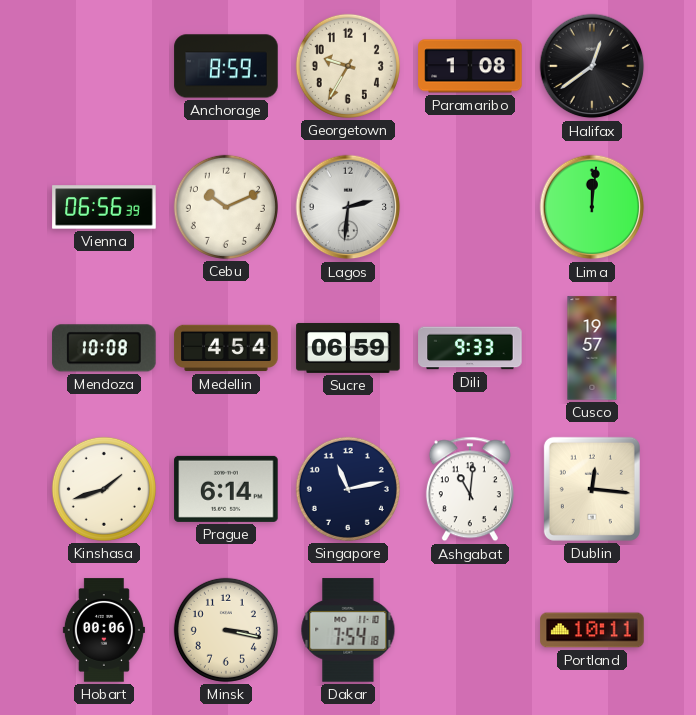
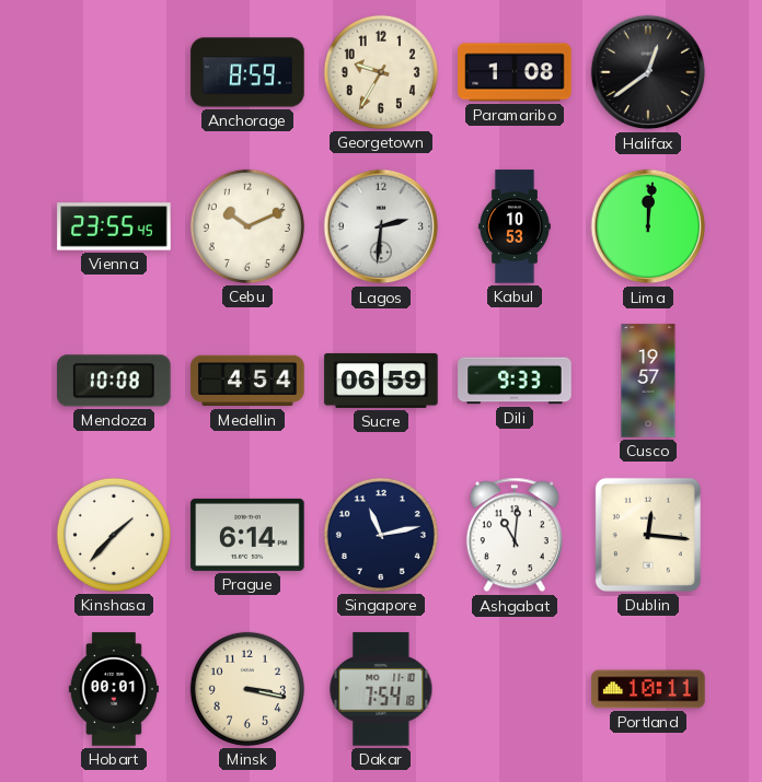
Vienna: 06:56 -> 23:55 (114, 226)
Kabul: none -> 10:53 (515, 226)
Kinshasa: 1:42 -> 1:37 (114, 535)
Hobart: 00:06 -> 00:01 (114, 689)
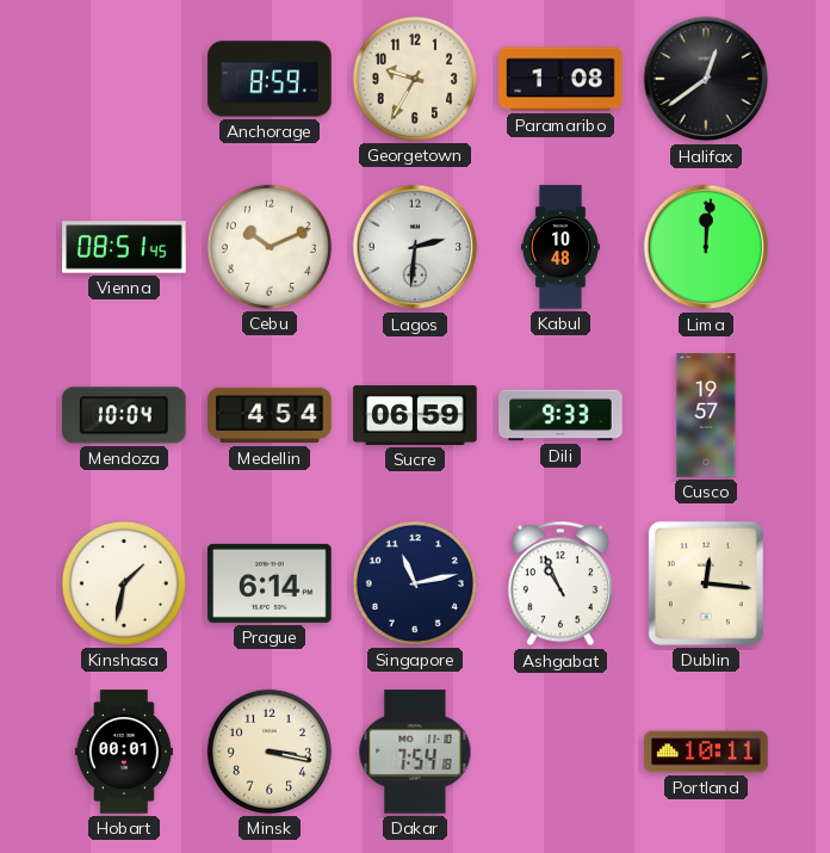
Vienna: 23:55 -> 08:51 (124, 247)
Kabul: 10:53 -> 10:48 (560, 247)
Mendoza: 10:08 -> 10:04 (124, 415)
Kinshasa: 1:37 -> 1:32 (124, 583)
Ashgabat: 11:01 -> 10:56 (560, 583)
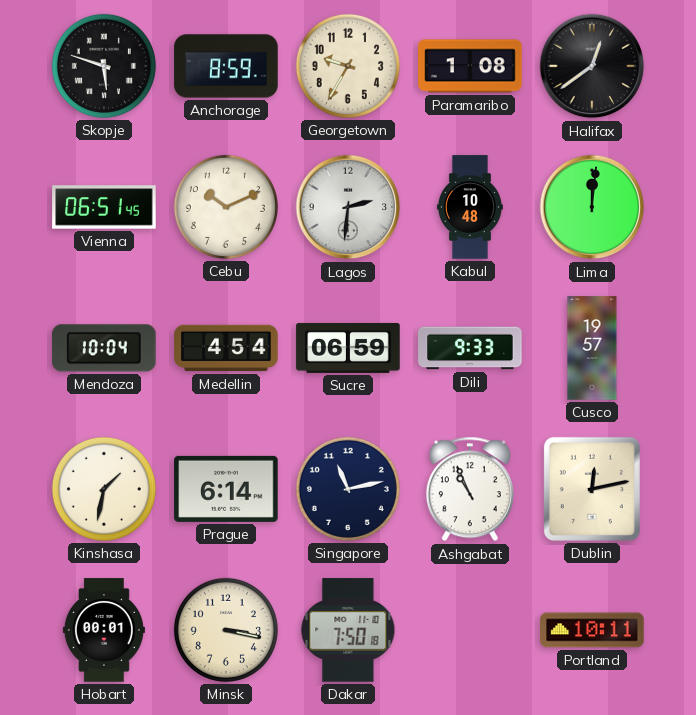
Skopje: none -> 5:48 (104, 66)
Vienna: 08:51 -> 06:51 (104, 207)
Dublin: 12:16 -> 12:13 (592, 489)
Dakar: 7:54 -> 7:50 (348, 630)
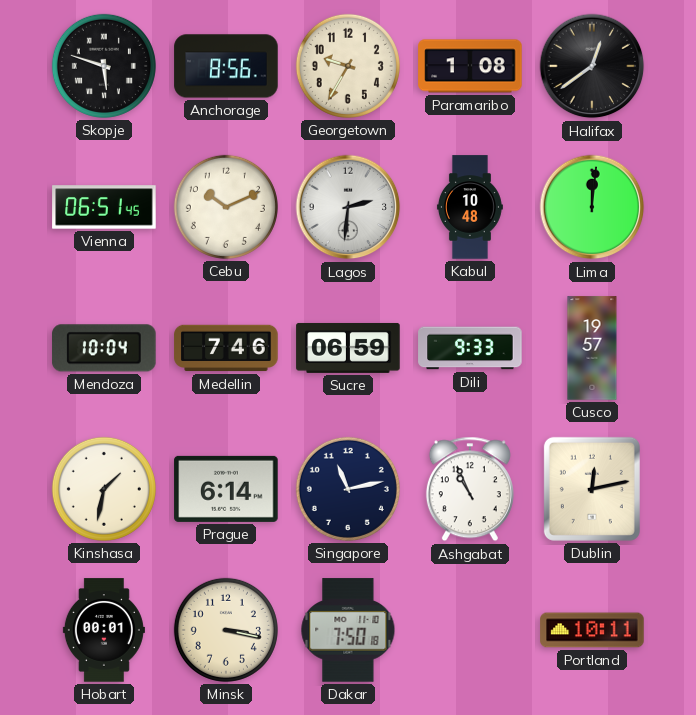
Anchorage: 8:59 -> 8:56 (226, 66)
Medellin: 4:54 -> 7:46 (226, 348)
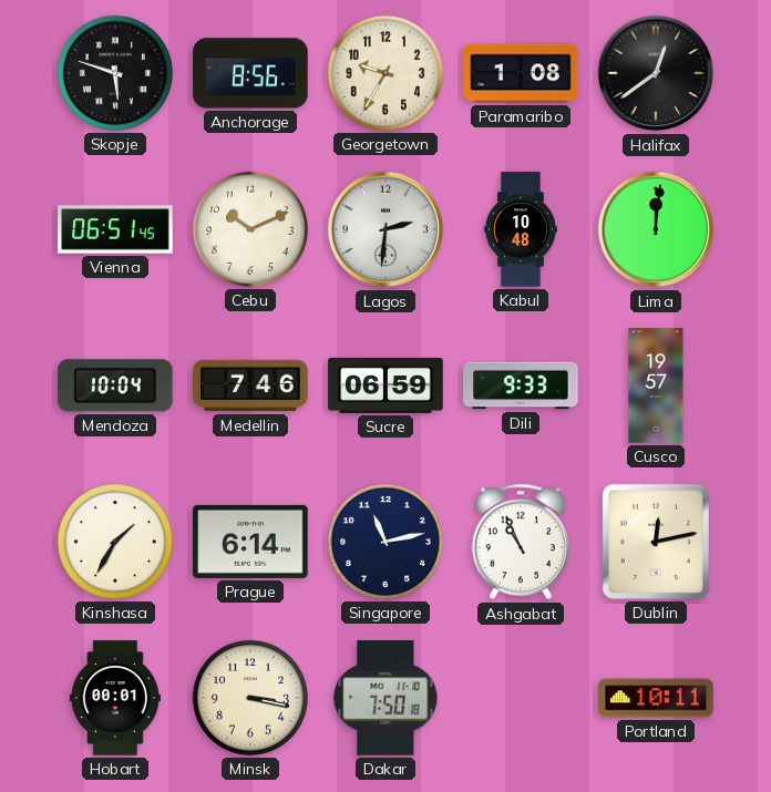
Kinshasa: 1:32 -> 1:35 (115, 542)
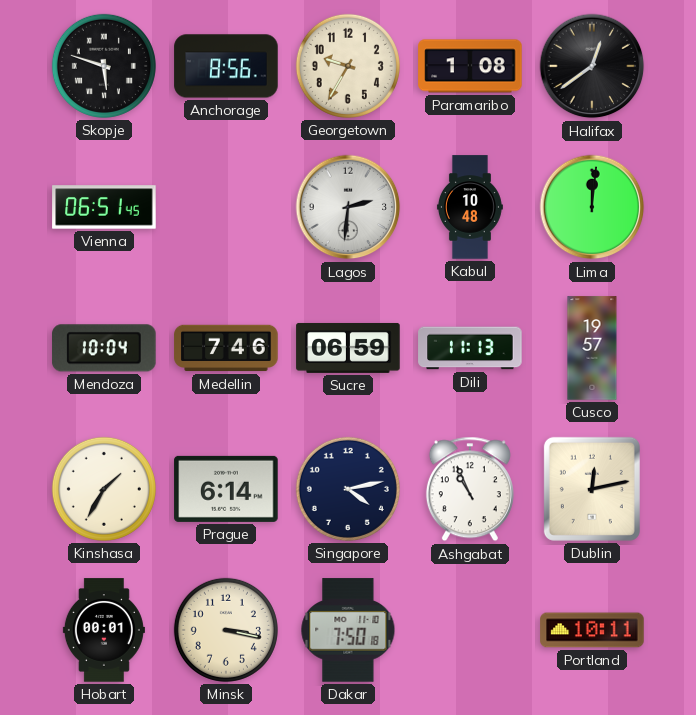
Cebu: 10:11 -> none (250, 229)
Dili: 9:33 -> 11:13 (470, 348)
Singapore: 11:13 -> 4:13 (348, 489)
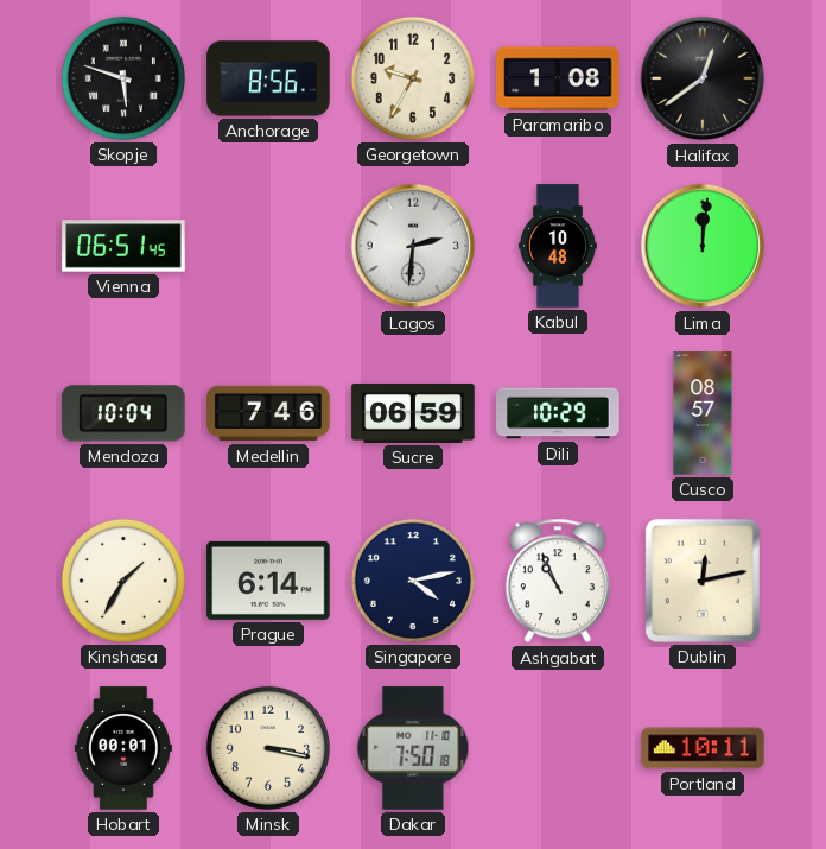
Dili: 11:13 -> 10:29 (558, 413)
Cusco: 19:57 -> 08:57 (703, 413)
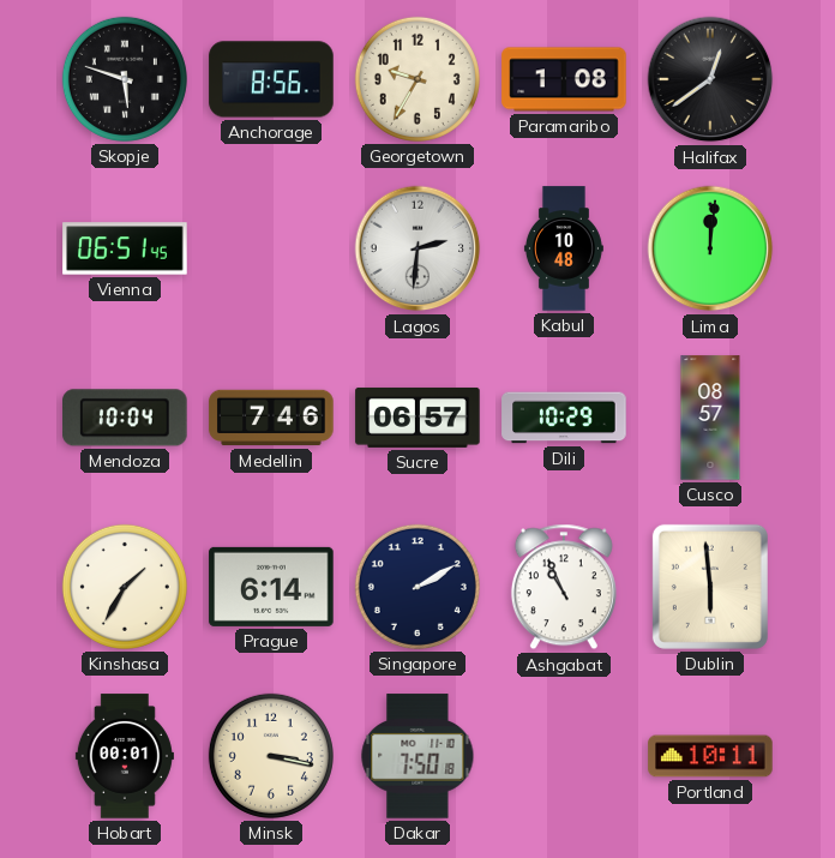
Sucre: 06:59 -> 06:57 (417, 418)
Singapore: 4:13 -> 2:10 (417, 587)
Dublin: 12:13 -> 5:59 (710, 587)
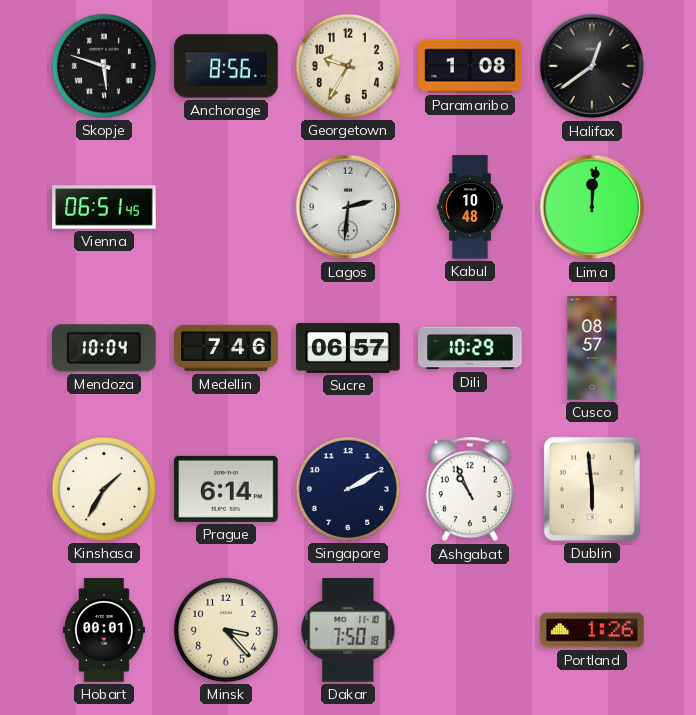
Minsk: 3:17 -> 3:23 (226, 630)
Portland: 10:11 -> 1:26 (592, 630)
